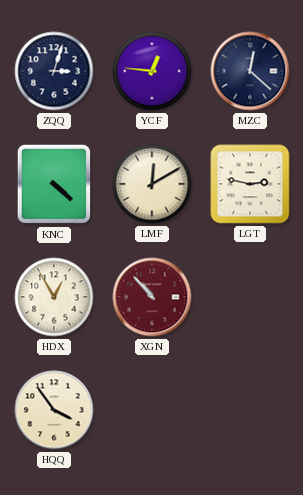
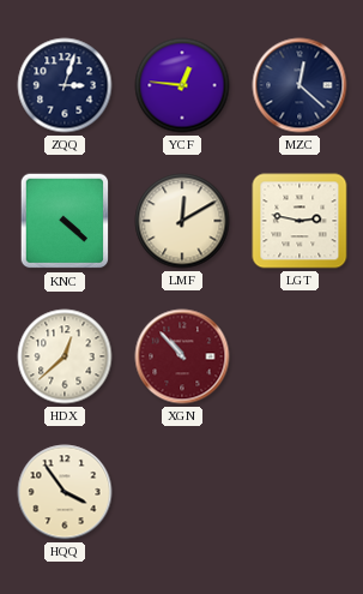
HDX: 12:55 -> 12:38 (65, 356)
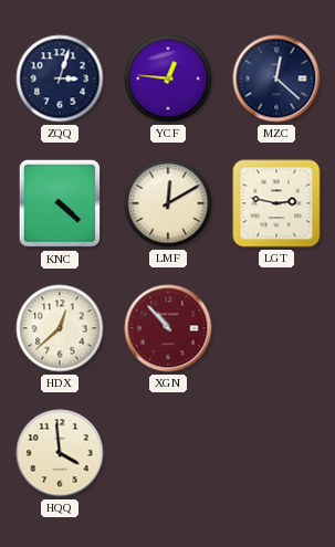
HQQ: 3:54 -> 3:59 (60, 453)
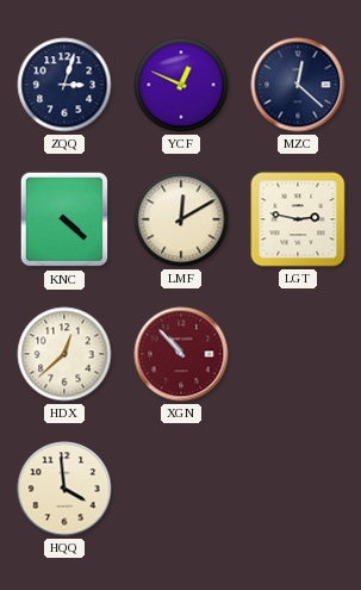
YCF: 12:46 -> 12:49 (181, 85)
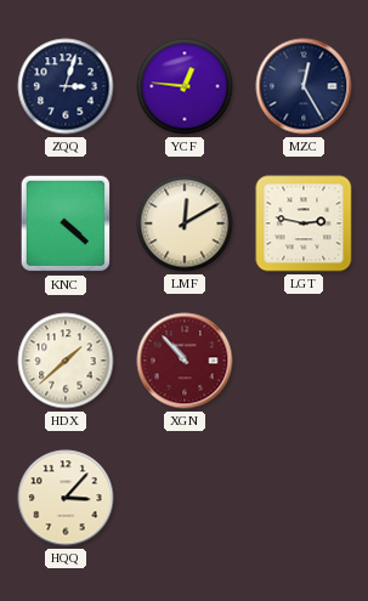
YCF: 12:49 -> 12:46 (185, 86)
MZC: 12:22 -> 12:25 (304, 86)
HDX: 12:38 -> 1:38 (66, 361)
HQQ: 3:59 -> 3:07 (66, 498)
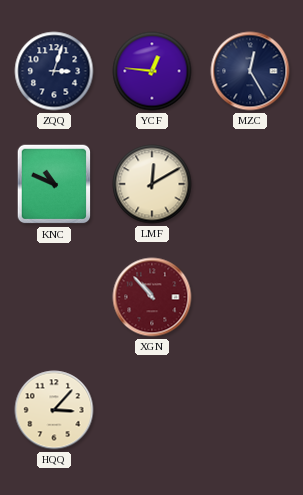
KNC: 4:22 -> 10:49 (54, 184)
LGT: 2:47 -> none (304, 223)
HDX: 1:38 -> none (66, 361)
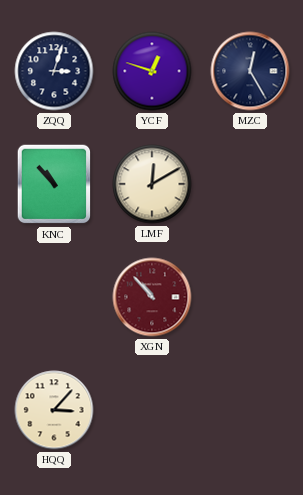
YCF: 12:46 -> 12:48 (152, 71)
KNC: 10:49 -> 10:53 (54, 184)
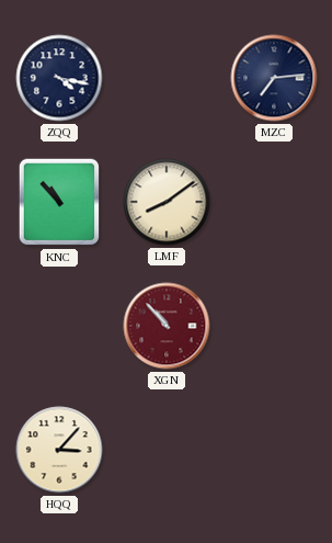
ZQQ: 3:03 -> 4:17 (59, 78)
YCF: 12:48 -> none (152, 71)
MZC: 12:25 -> 7:14 (274, 78)
LMF: 12:10 -> 8:09 (167, 202)
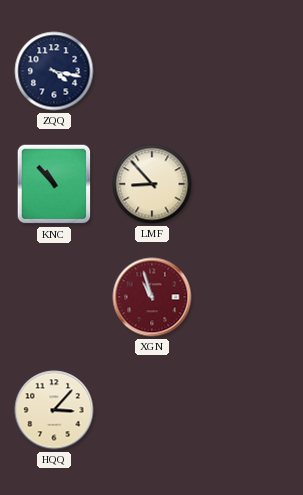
MZC: 7:14 -> none (274, 78)
LMF: 8:09 -> 8:53 (152, 184)
XGN: 10:53 -> 10:57 (152, 297)
